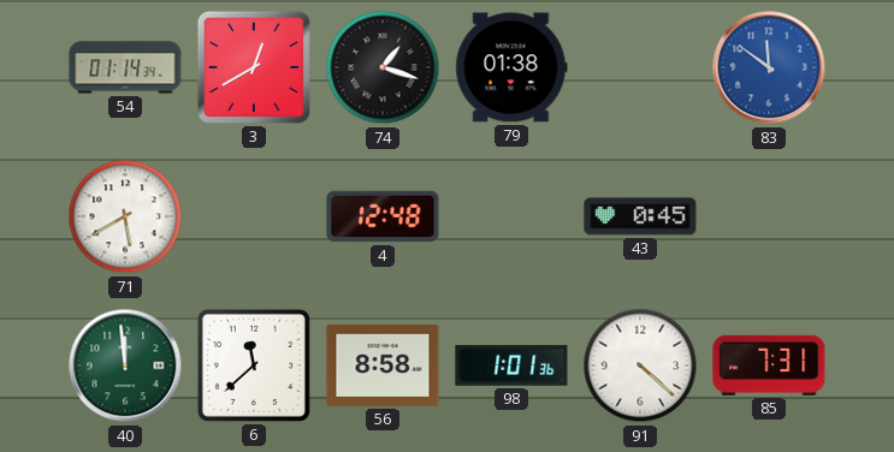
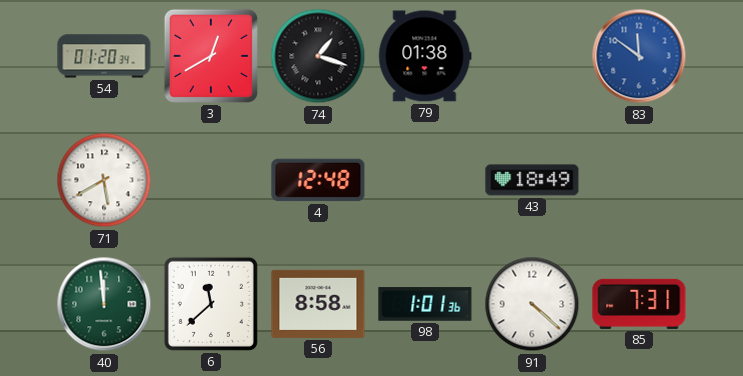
54: 01:14 -> 01:20 (104, 56)
43: 0:45 -> 18:49 (532, 180)
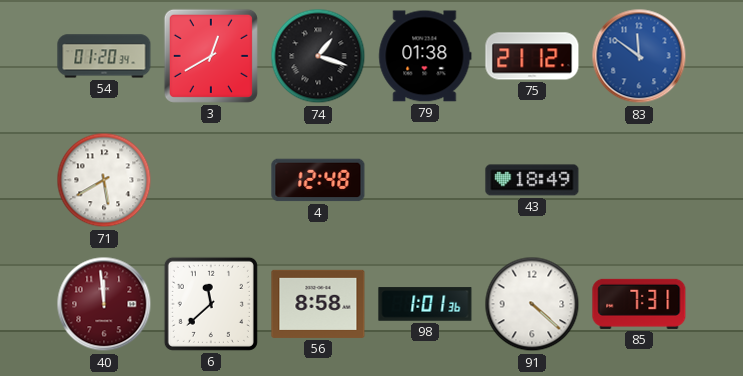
75: none -> 21:12 (532, 56)
40 dial: green -> burgundy (104, 304)
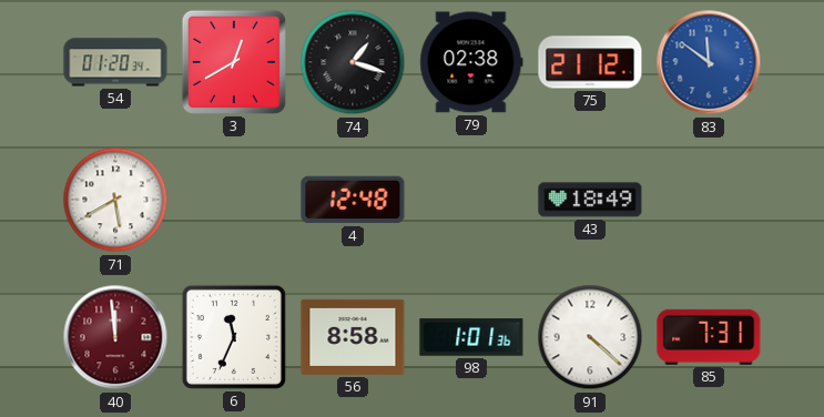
79: 01:38 -> 02:38 (471, 62)
6: 11:38 -> 11:34 (234, 337)
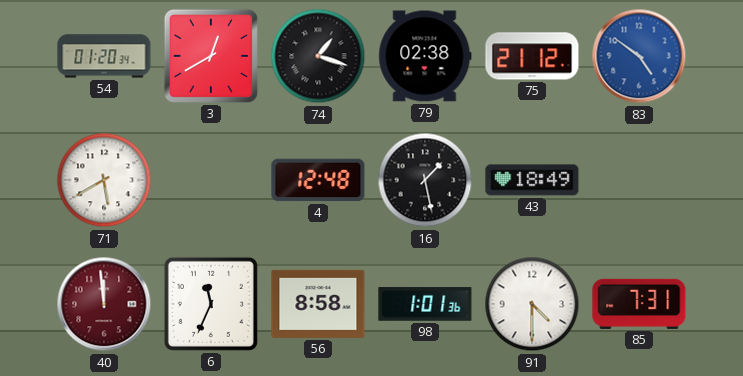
83: 11:51 -> 4:51 (639, 56)
16: none -> 1:28 (425, 180)
91: 4:22 -> 4:30 (532, 304)
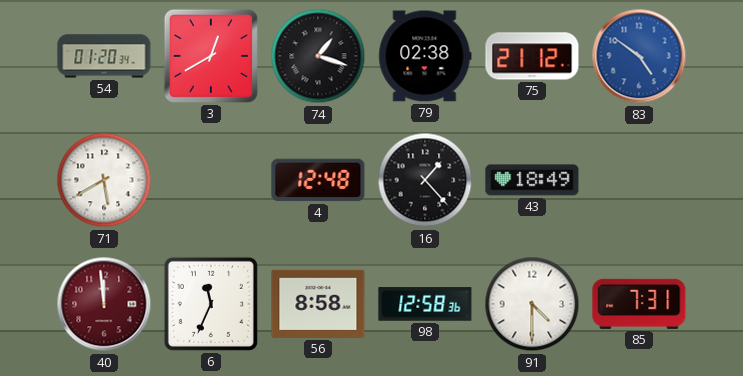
16: 1:28 -> 1:23 (425, 180)
98: 1:01 -> 12:58 (425, 304)
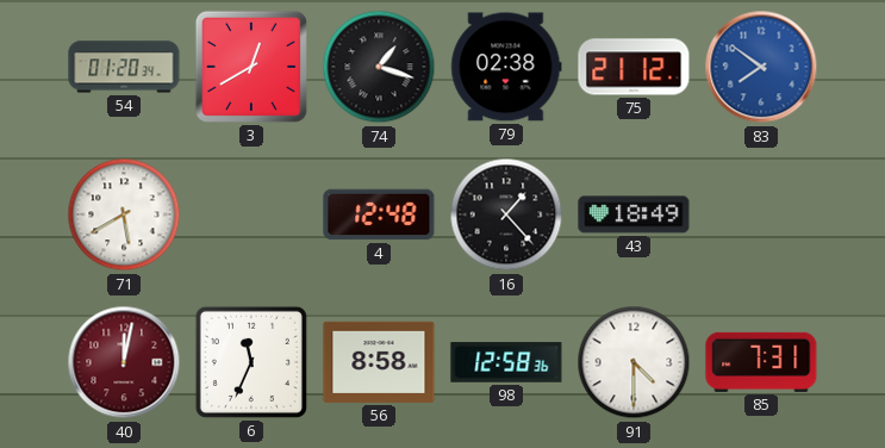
83: 4:51 -> 7:51 (761, 67)
40: 11:59 -> 12:02 (124, 362)
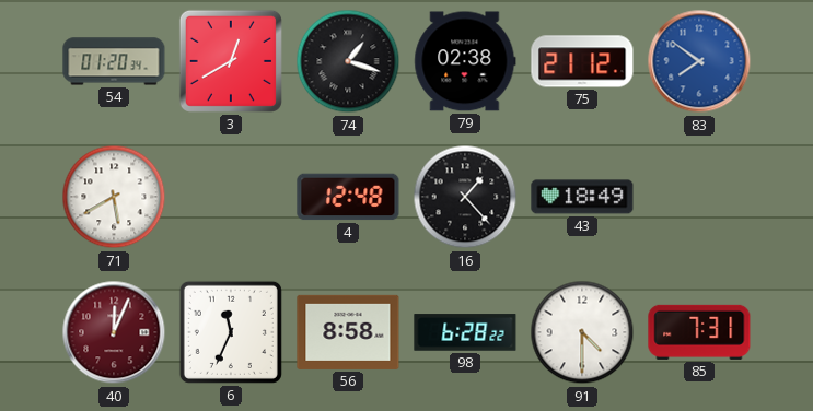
40: 12:02 -> 12:04 (114, 332)
98: 12:58 -> 6:28 (465, 332)
